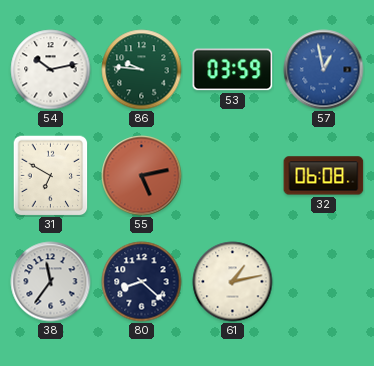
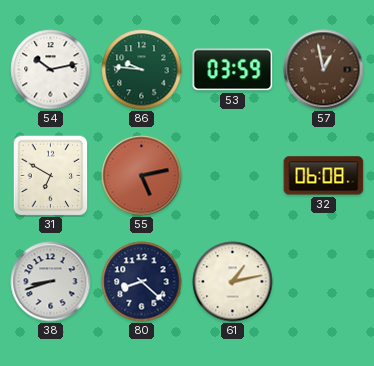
57 dial: blue -> brown (324, 70)
38: 11:36 -> 8:42 (51, 282)
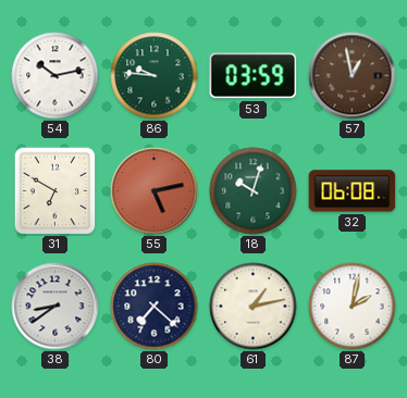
18: none -> 10:03 (254, 191)
38: 8:42 -> 8:39 (55, 307)
80: 8:22 -> 7:22 (155, 307)
87: none -> 2:02 (353, 307)
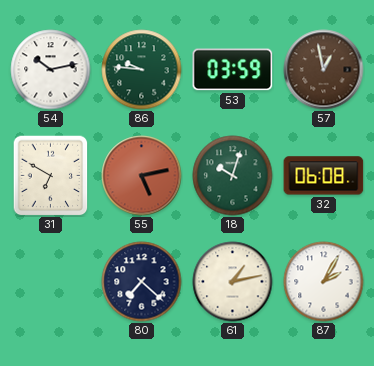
38: 8:39 -> none (55, 307)
87: 2:02 -> 2:05 (324, 282)
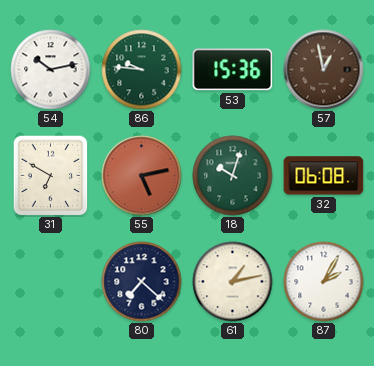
53: 03:59 -> 15:36 (233, 70)
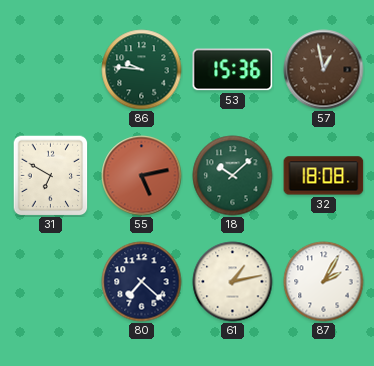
54: 10:13 -> none (51, 70)
18: 10:03 -> 10:08 (233, 176)
32: 06:08 -> 18:08 (324, 176)
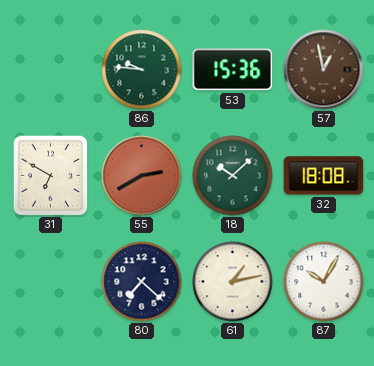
55: 5:13 -> 2:40 (142, 176)
87: 2:05 -> 10:05 (324, 282)
